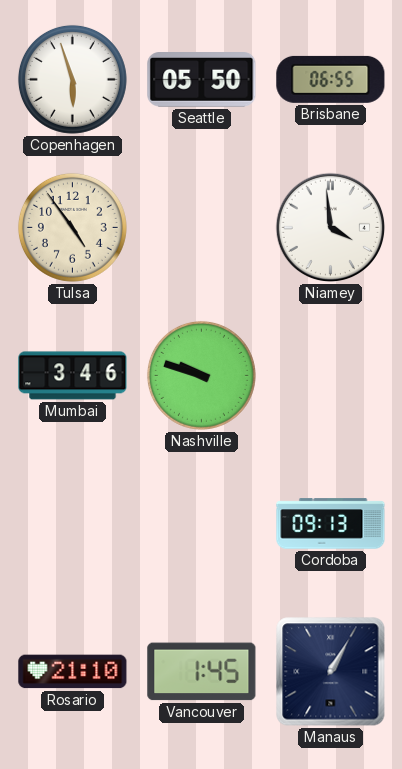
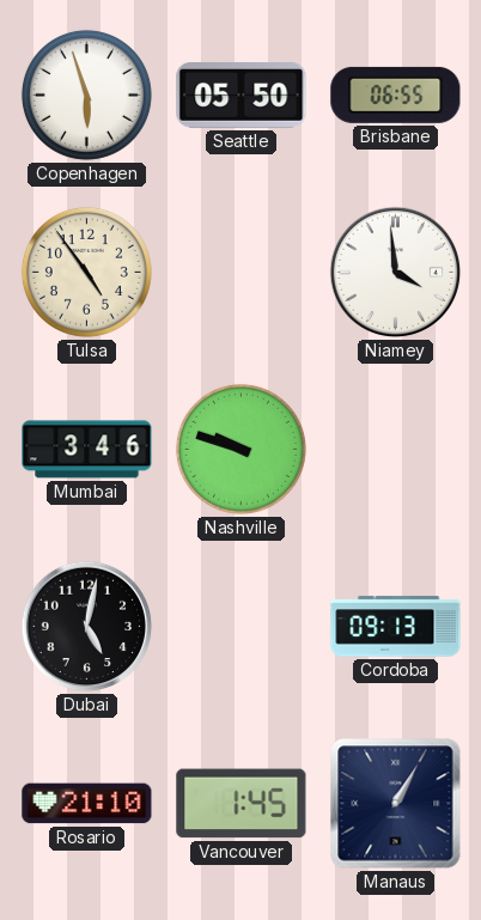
Dubai: none -> 5:02 (87, 627)
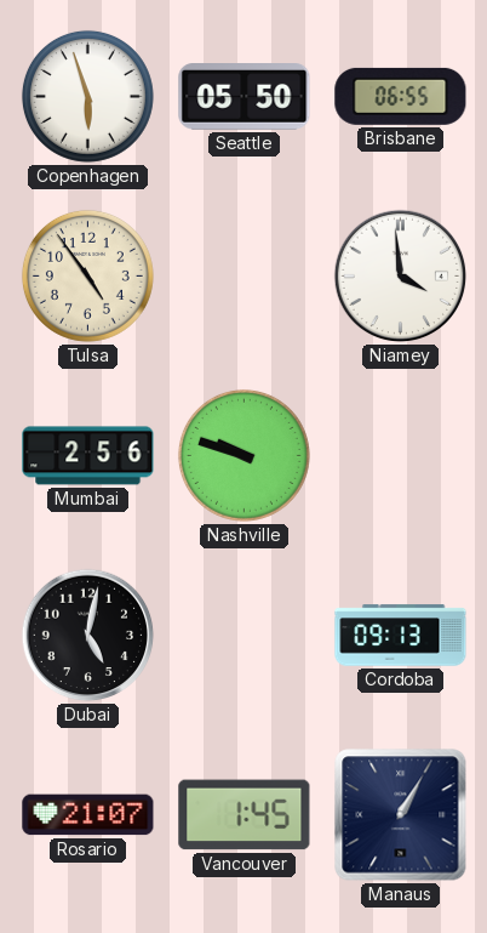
Mumbai: 3:46 -> 2:56 (88, 456)
Rosario: 21:10 -> 21:07 (88, 815)
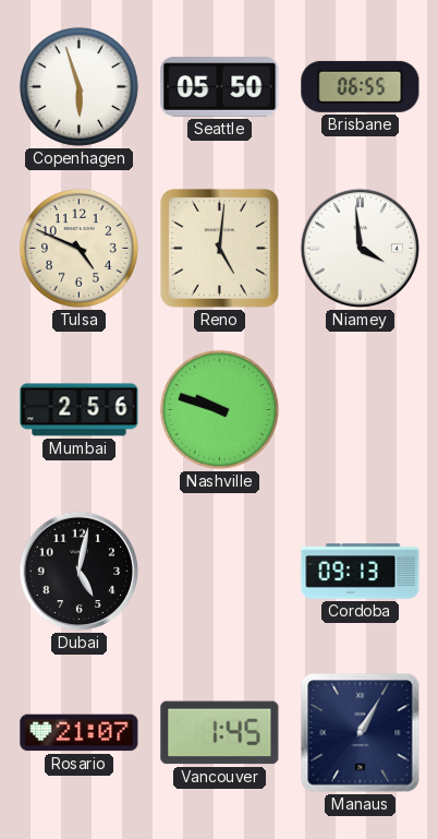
Tulsa: 4:54 -> 4:49 (78, 248)
Reno: none -> 5:01 (219, 248)
